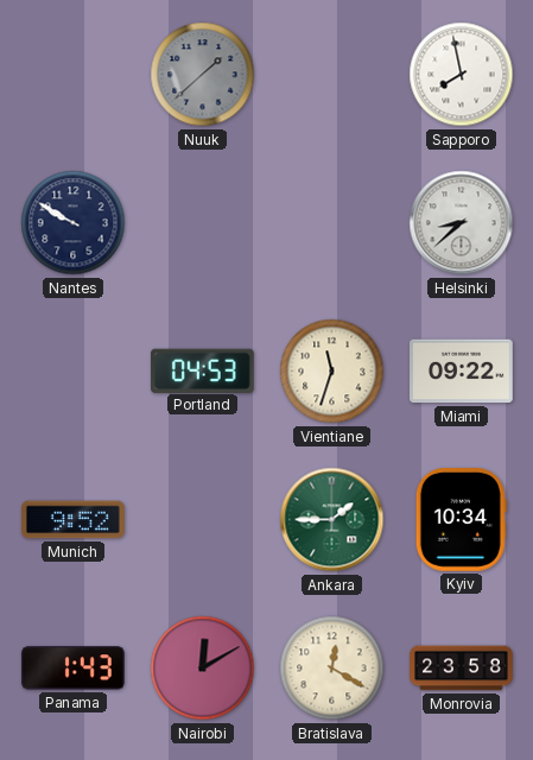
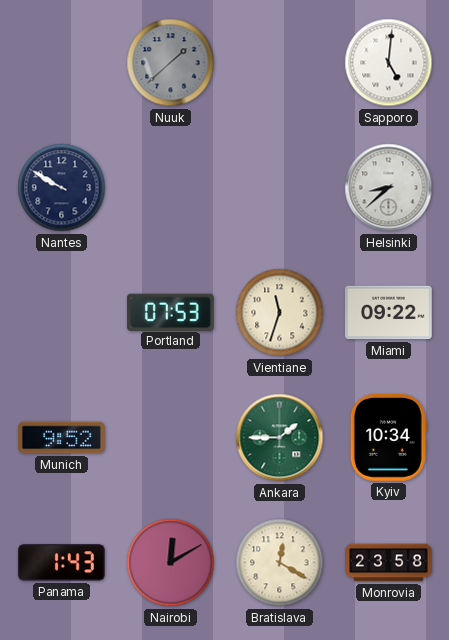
Sapporo: 7:58 -> 5:01 (389, 63)
Portland: 04:53 -> 07:53 (170, 312)
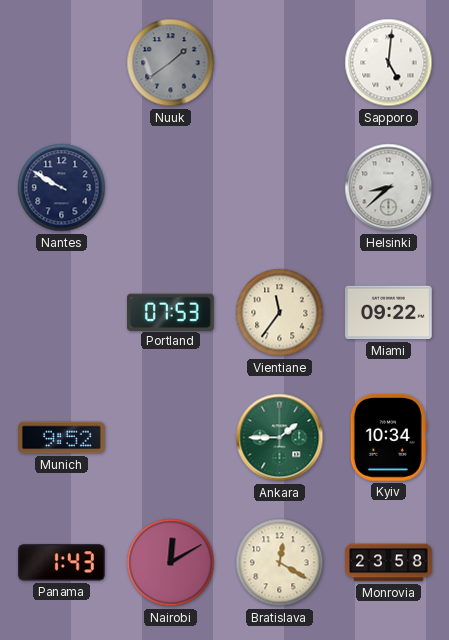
Nuuk: 1:38 -> 1:39 (171, 63)
Vientiane: 11:33 -> 11:36 (280, 313)
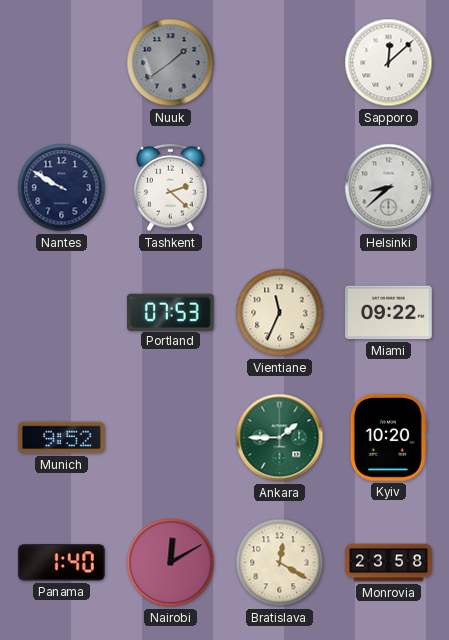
Sapporo: 5:01 -> 12:08 (389, 63)
Tashkent: none -> 2:22 (171, 188)
Vientiane: 11:36 -> 11:34 (280, 313)
Kyiv: 10:34 -> 10:20 (388, 438)
Panama: 1:43 -> 1:40 (61, 563)
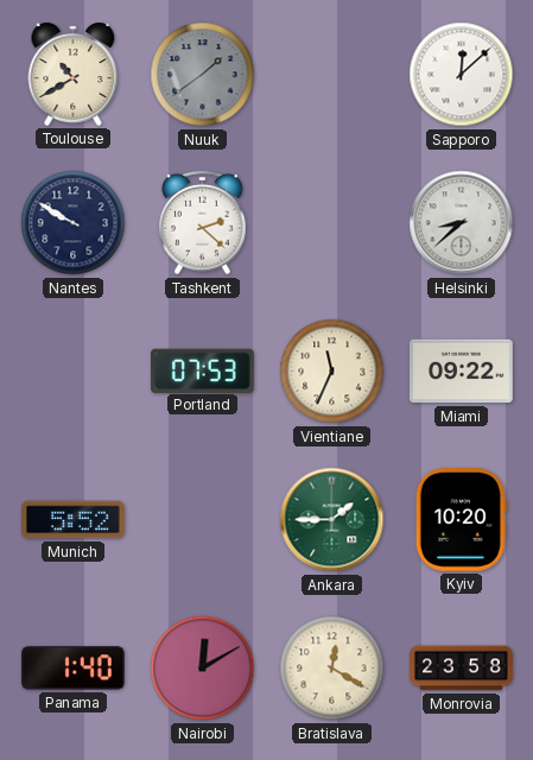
Toulouse: none -> 10:40 (74, 74)
Munich: 9:52 -> 5:52 (74, 520)
